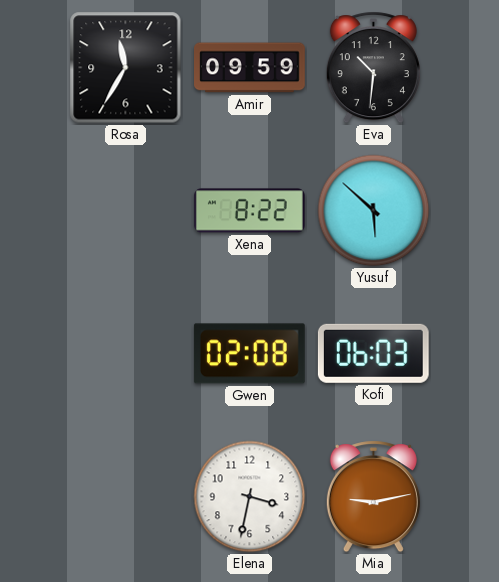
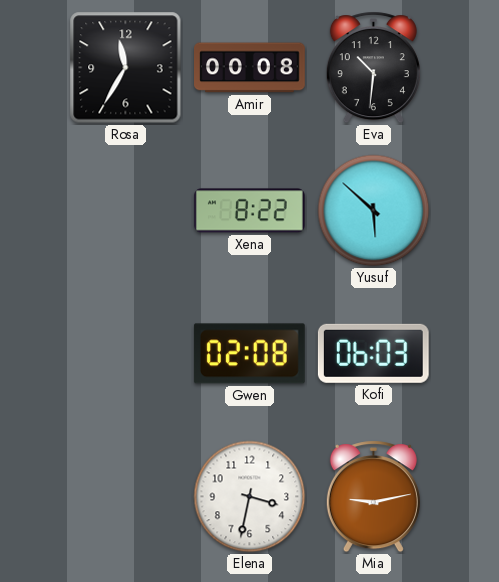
Amir: 09:59 -> 00:08 (250, 68)
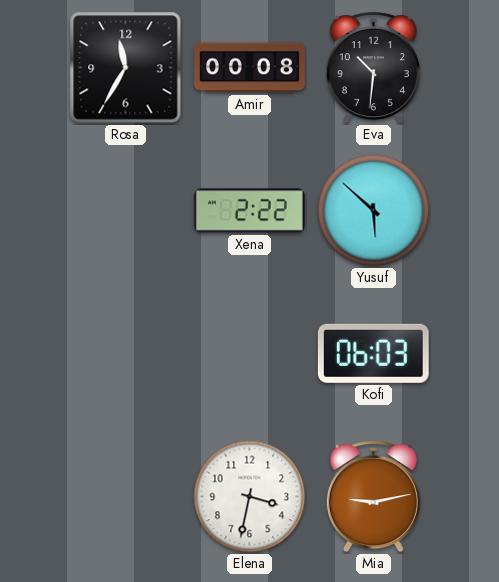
Xena: 8:22 -> 2:22 (249, 211)
Gwen: 02:08 -> none (249, 354)
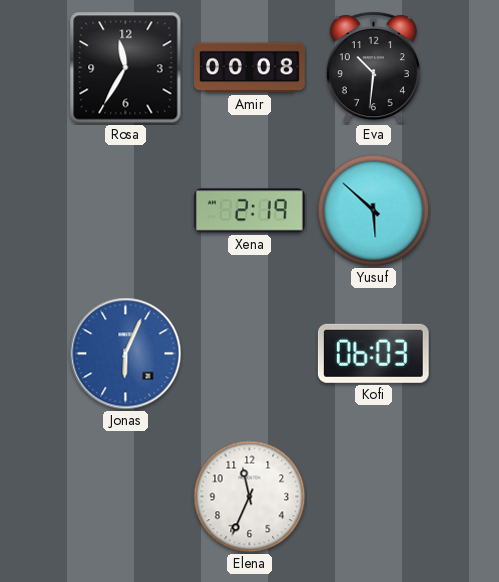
Xena: 2:22 -> 2:19 (249, 211)
Jonas: none -> 6:04 (126, 354)
Elena: 3:32 -> 11:34 (250, 497)
Mia: 9:13 -> none (373, 497)
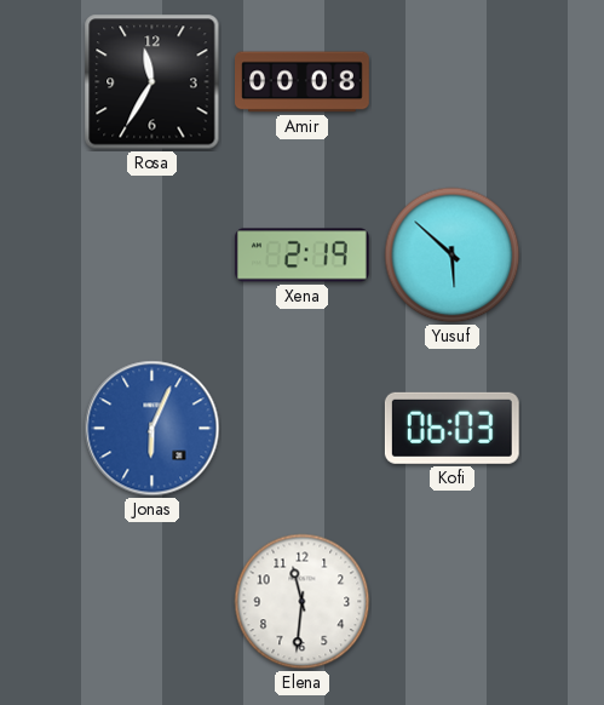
Eva: 10:31 -> none (373, 68)
Elena: 11:34 -> 11:31 (303, 602)
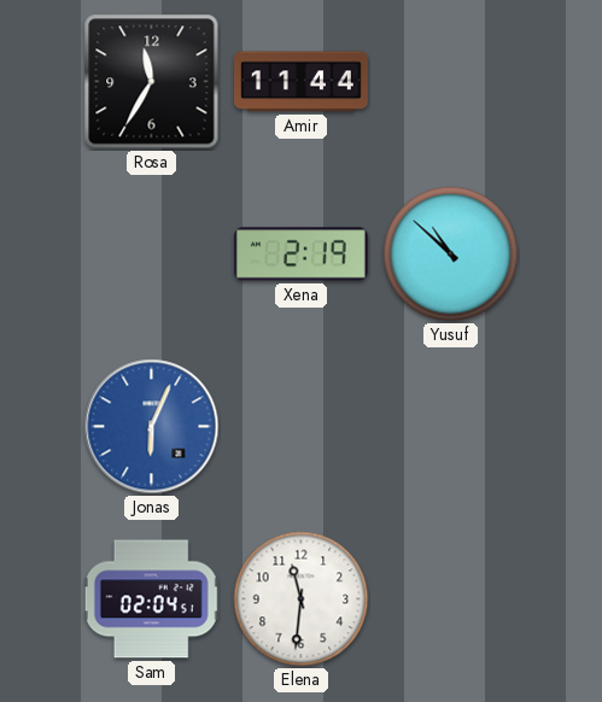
Amir: 00:08 -> 11:44 (302, 82)
Yusuf: 5:52 -> 10:52 (451, 255)
Kofi: 06:03 -> none (451, 428)
Sam: none -> 02:04 (152, 599)
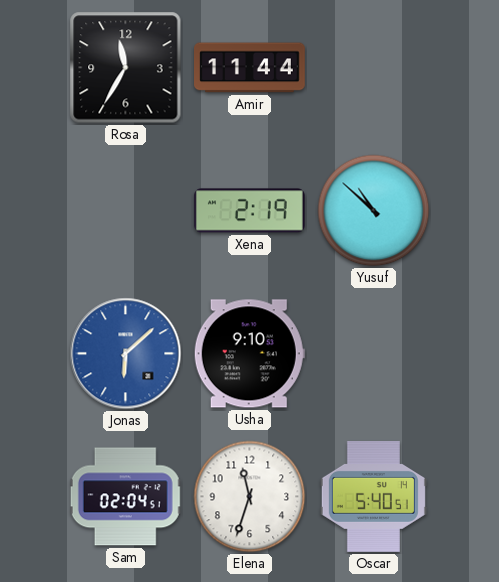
Jonas: 6:04 -> 6:08 (126, 354)
Usha: none -> 9:10 (249, 354)
Elena: 11:31 -> 11:33 (250, 497)
Oscar: none -> 5:40 (373, 497)
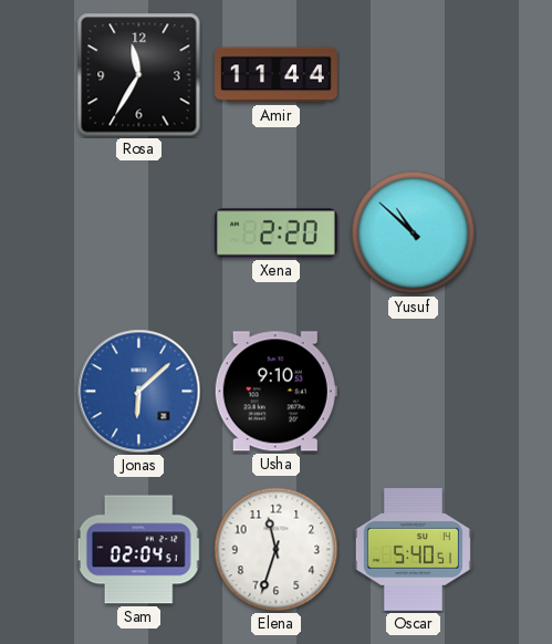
Xena: 2:19 -> 2:20 (275, 233)
